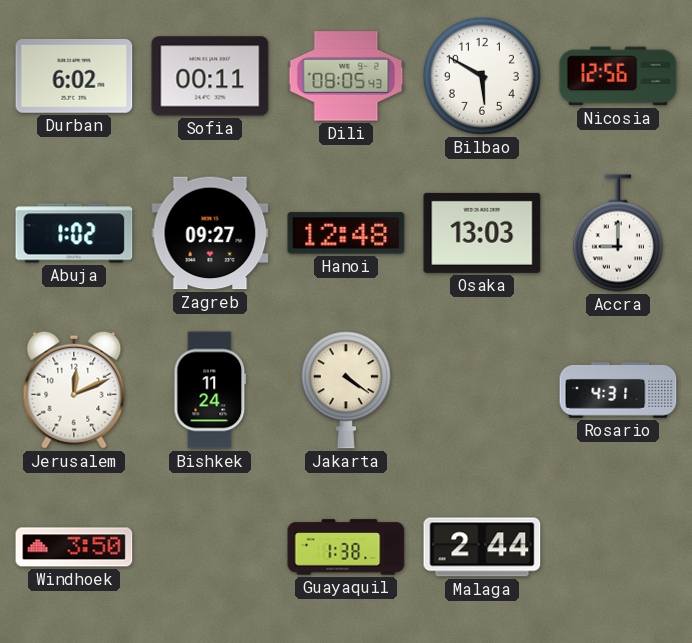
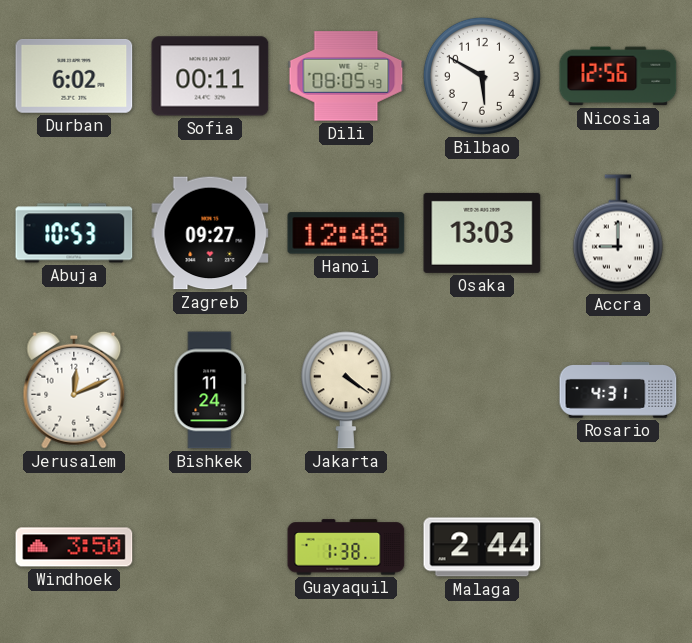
Abuja: 1:02 -> 10:53 (74, 233)
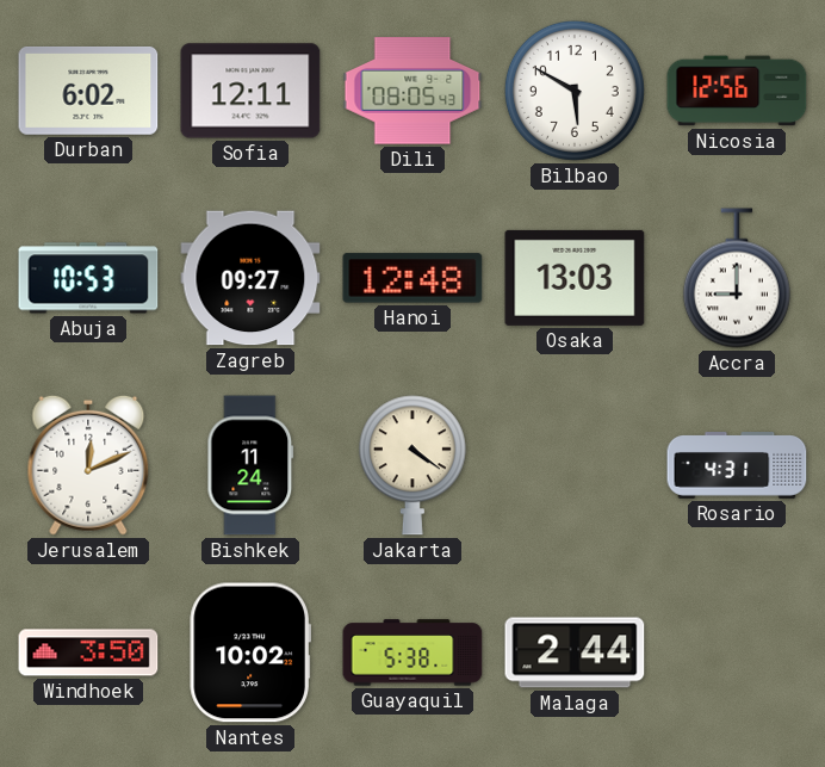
Sofia: 00:11 -> 12:11 (250, 91)
Nantes: none -> 10:02 (249, 652)
Guayaquil: 1:38 -> 5:38 (412, 652)
